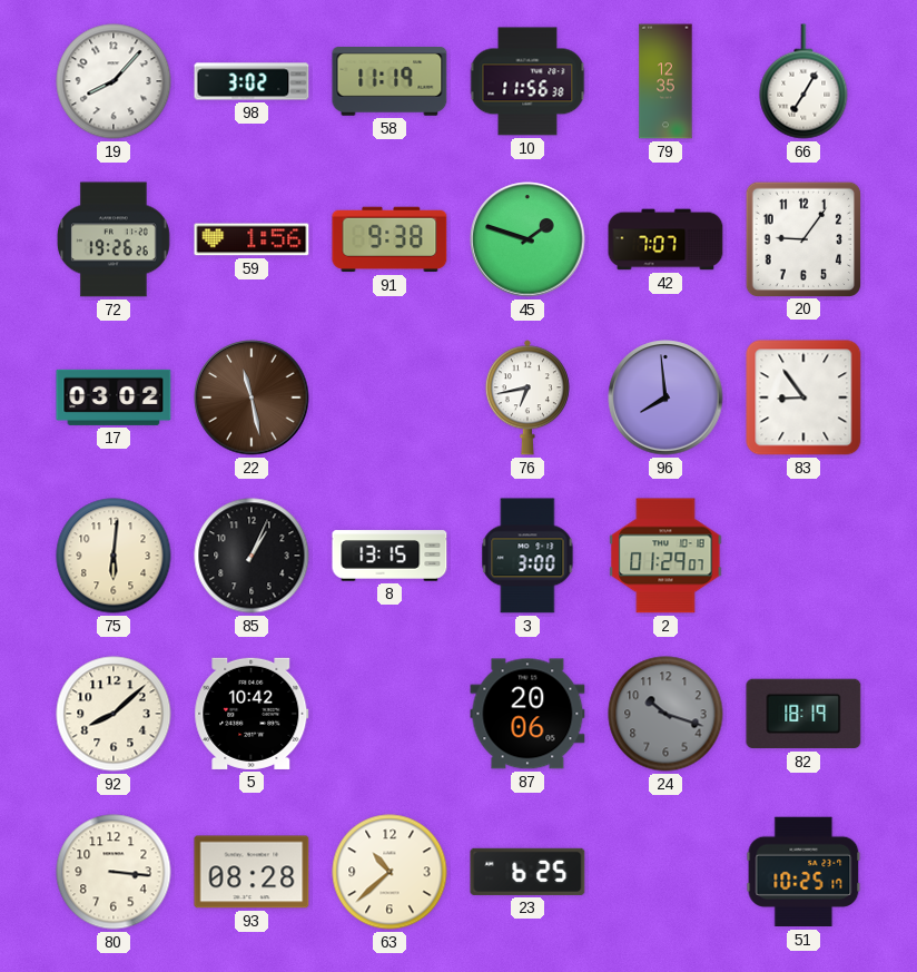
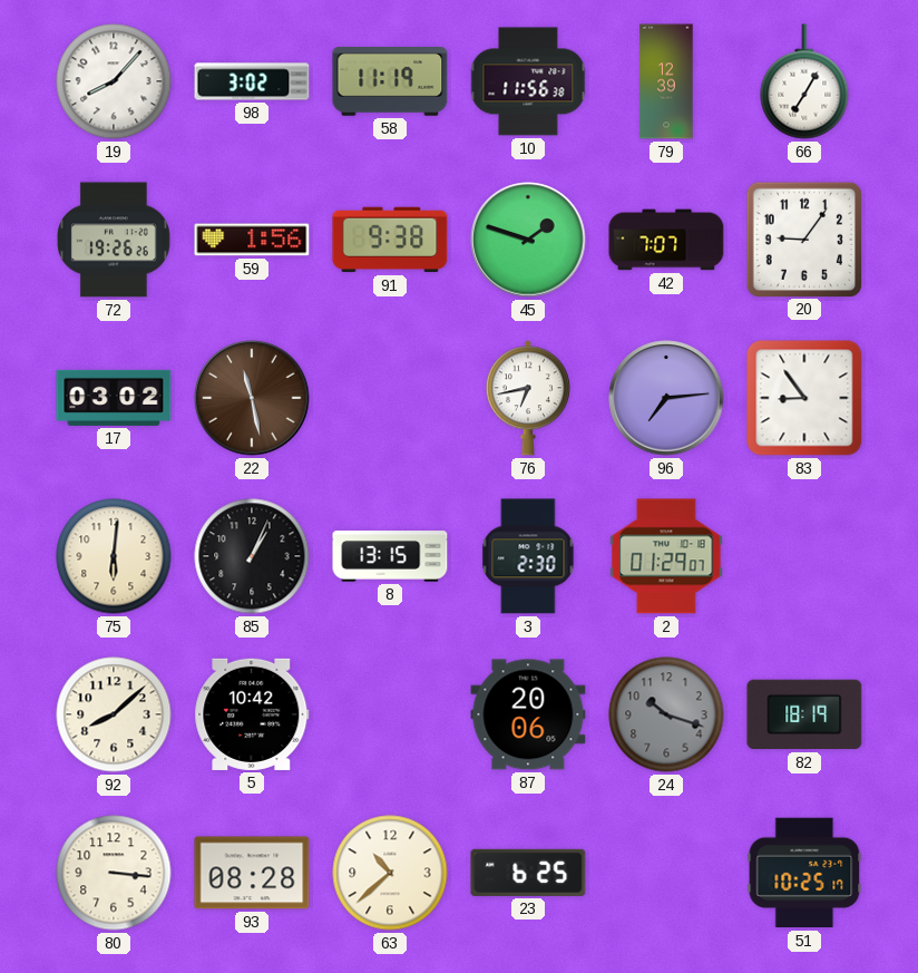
79: 12:35 -> 12:39 (666, 81)
96: 7:59 -> 7:14 (666, 398)
3: 3:00 -> 2:30 (528, 556)
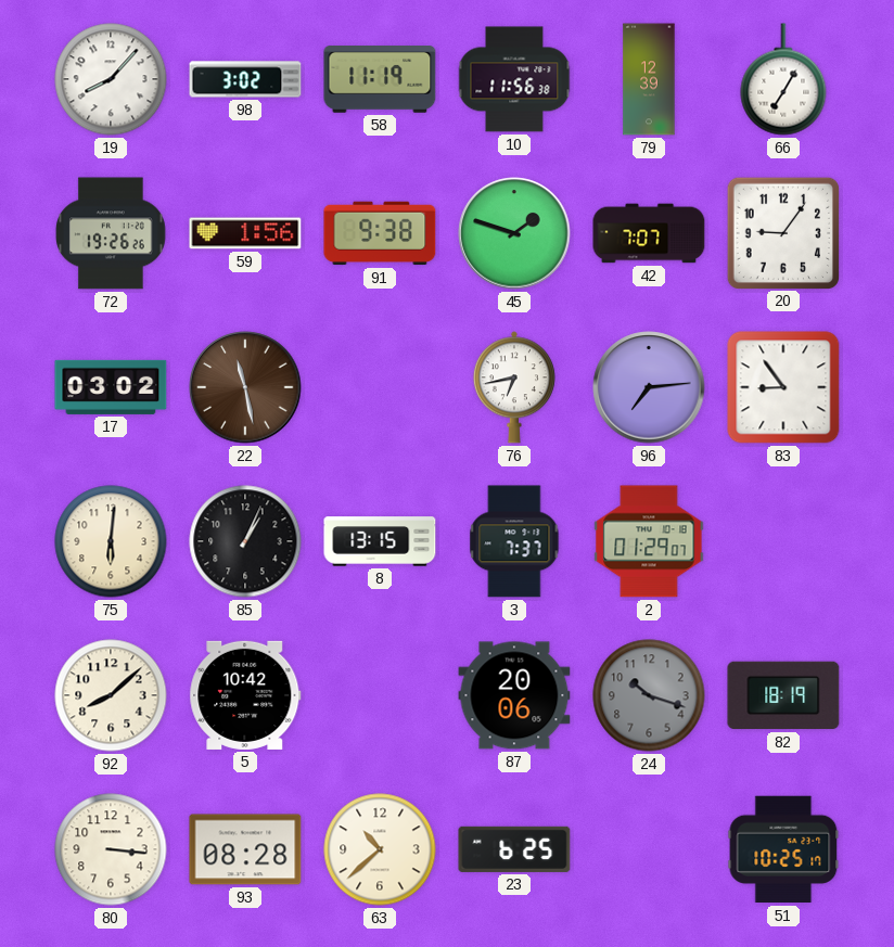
3: 2:30 -> 7:37 (514, 541)
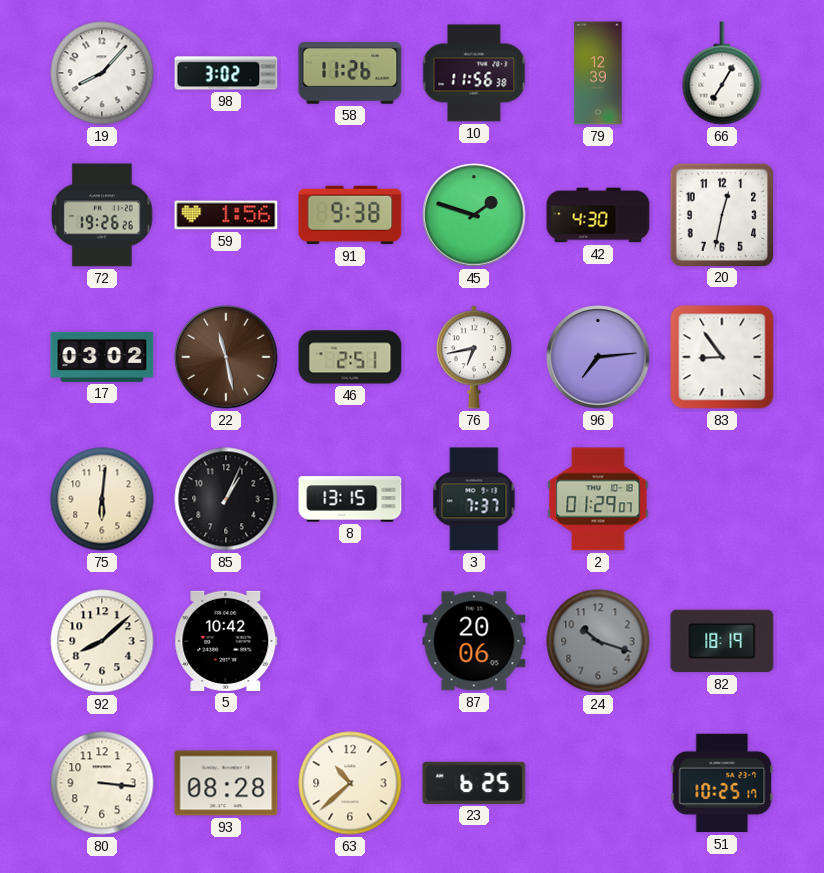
58: 11:19 -> 11:26 (350, 74)
42: 7:07 -> 4:30 (598, 215)
20: 9:06 -> 12:32 (721, 214)
46: none -> 2:51 (350, 357)
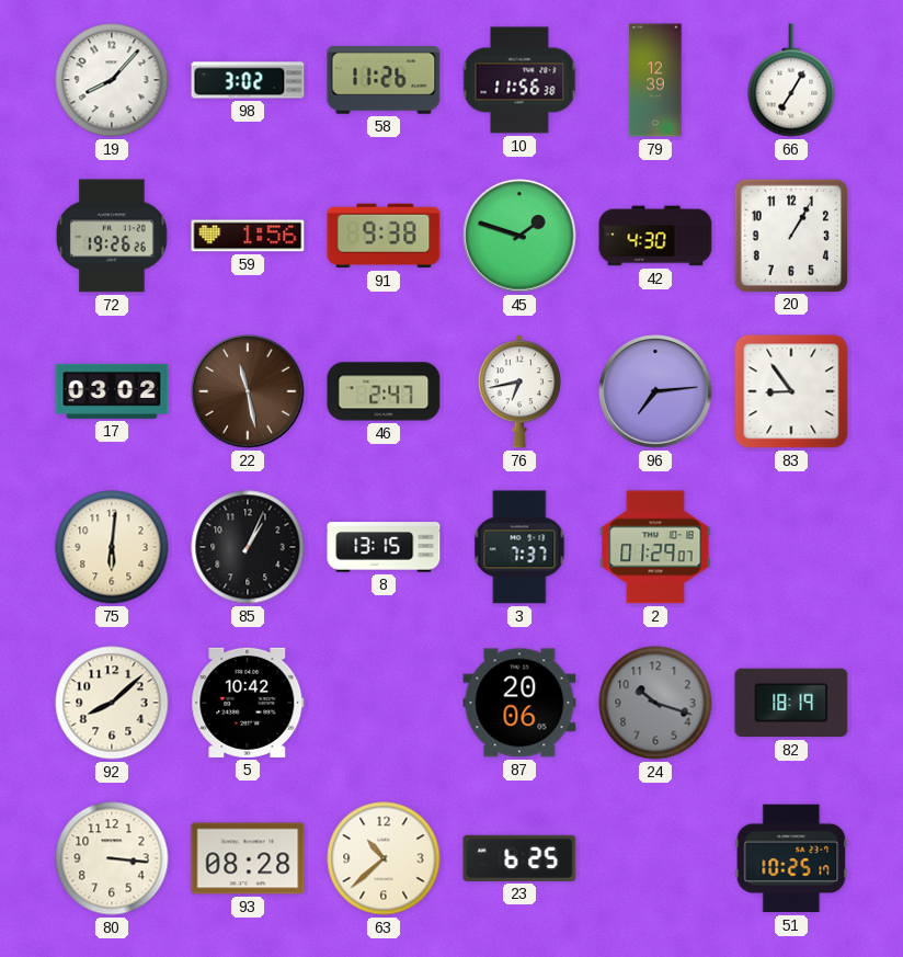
20: 12:32 -> 1:05 (790, 235)
46: 2:51 -> 2:47 (384, 391)
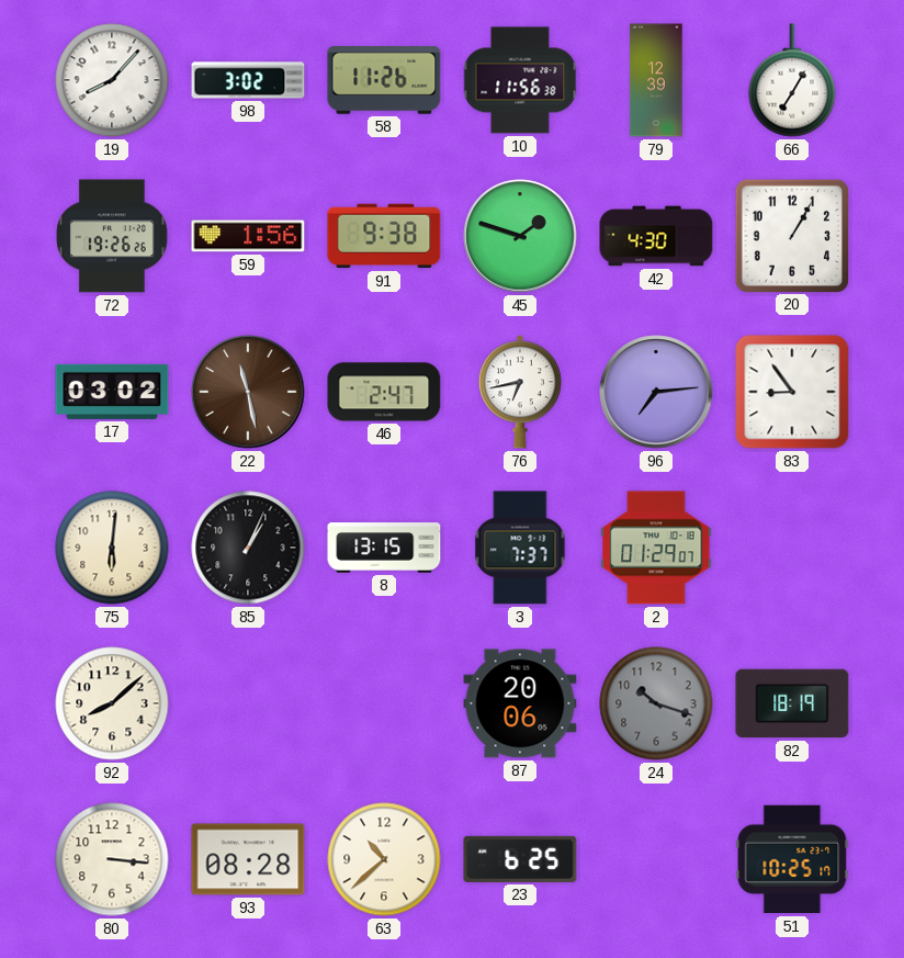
5: 10:42 -> none (248, 703)
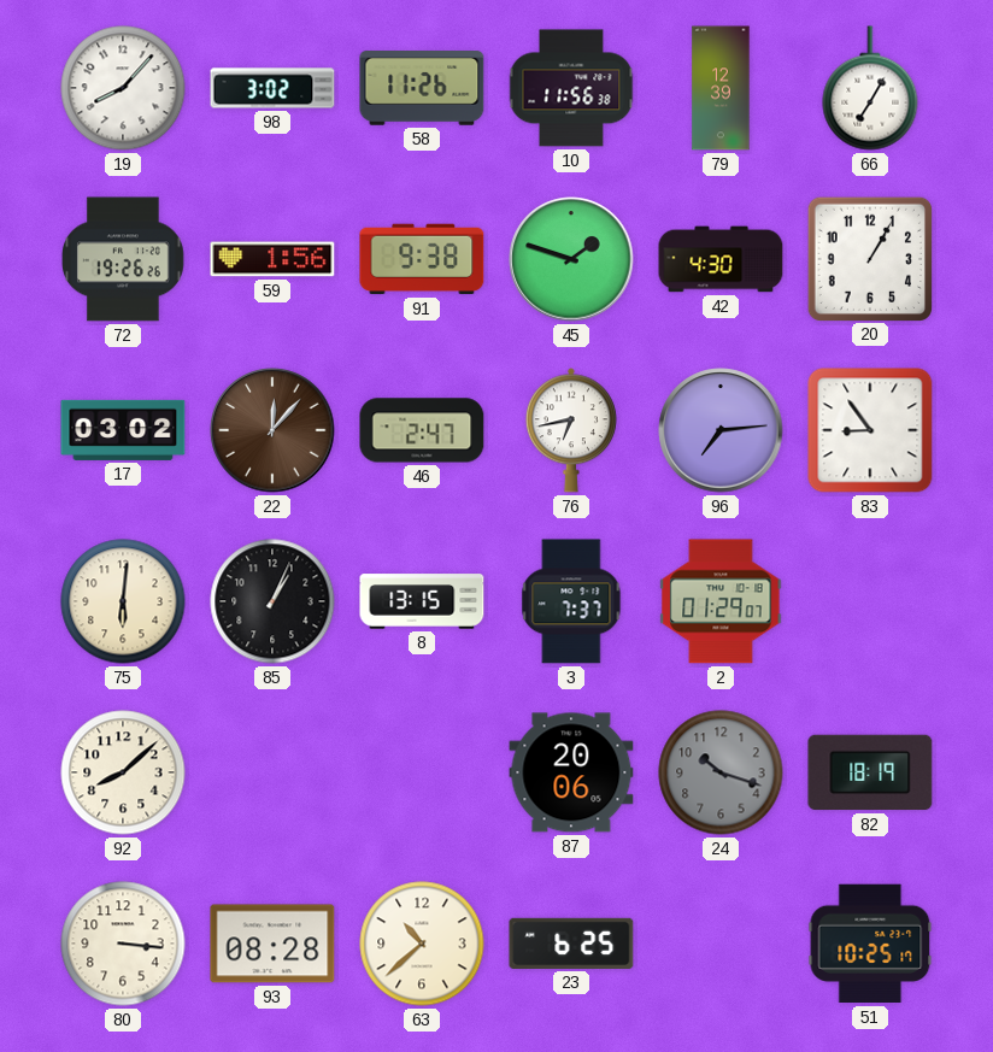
22: 11:28 -> 12:07 (272, 430)
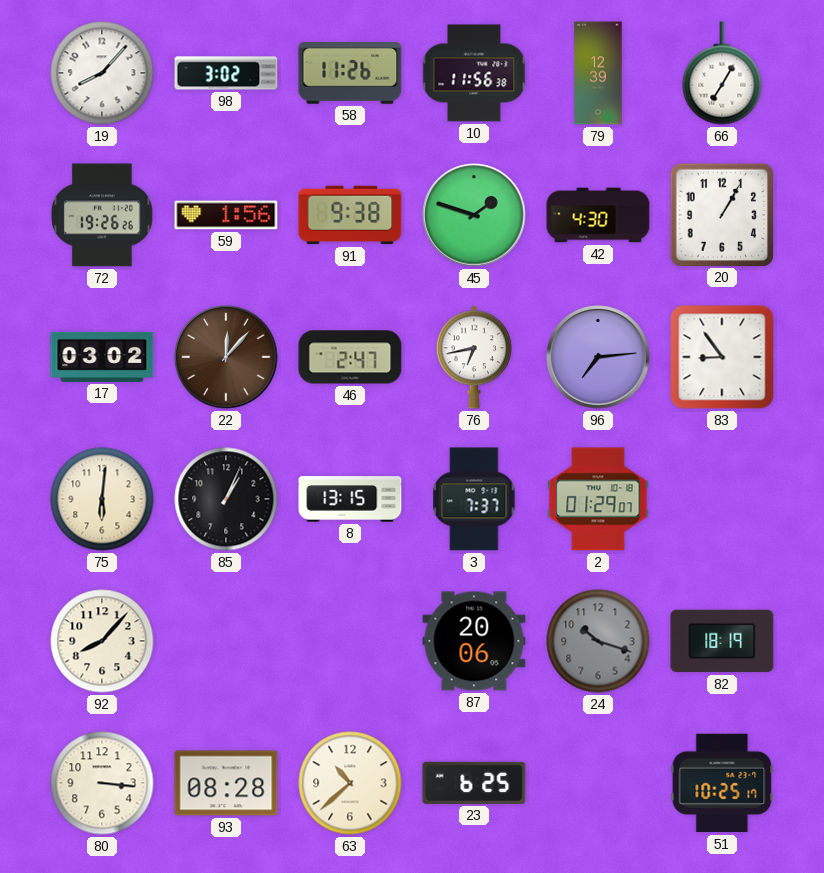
92: 8:08 -> 8:07 (102, 641)
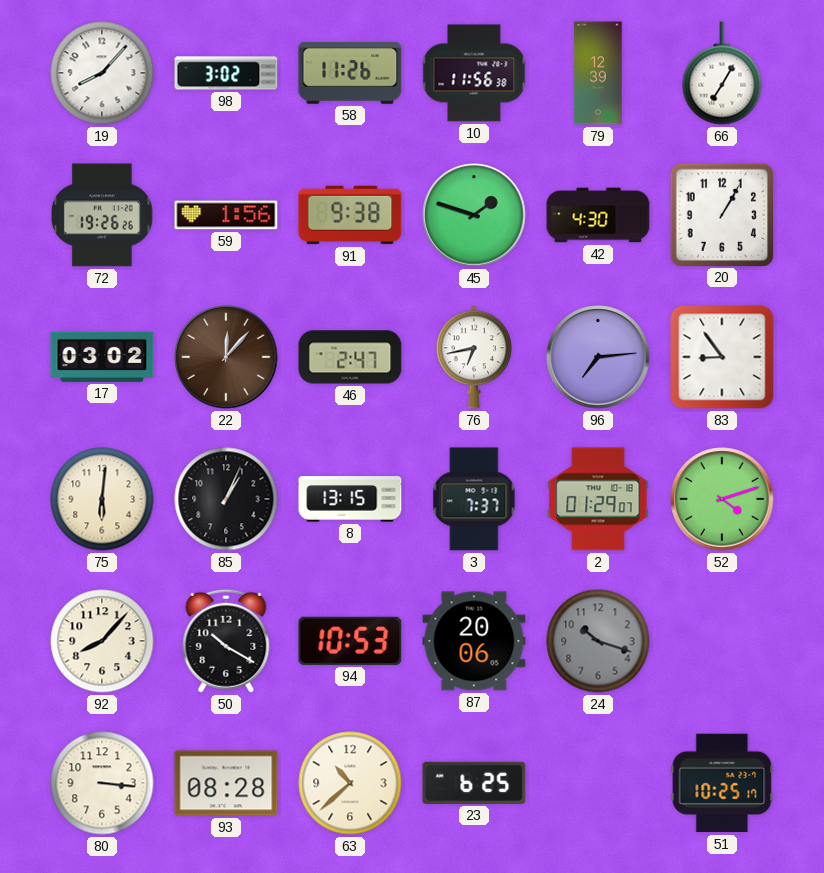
52: none -> 4:12 (722, 499)
50: none -> 10:20 (226, 641)
94: none -> 10:53 (350, 641)
82: 18:19 -> none (722, 641)
